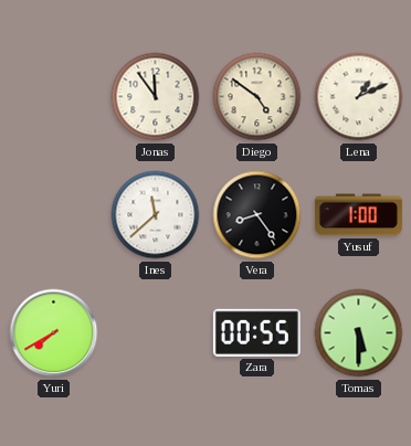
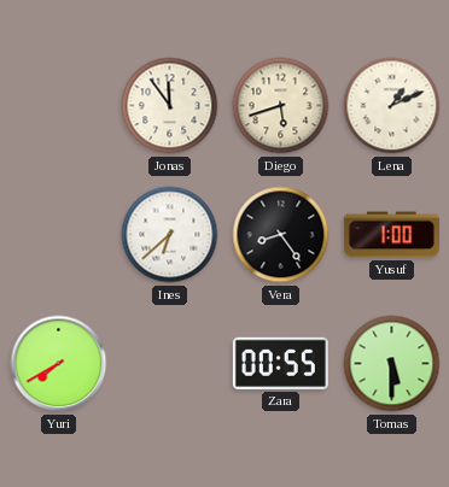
Diego: 4:51 -> 5:42 (281, 106)
Ines: 11:38 -> 6:38 (170, 235)
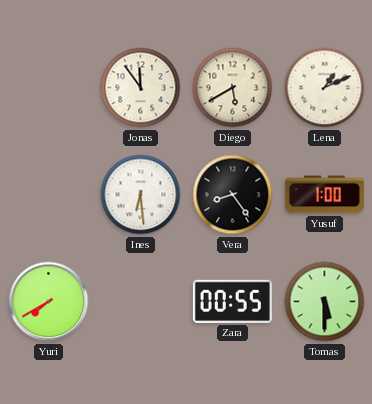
Diego: 5:42 -> 5:40 (233, 88)
Ines: 6:38 -> 6:29 (141, 195)
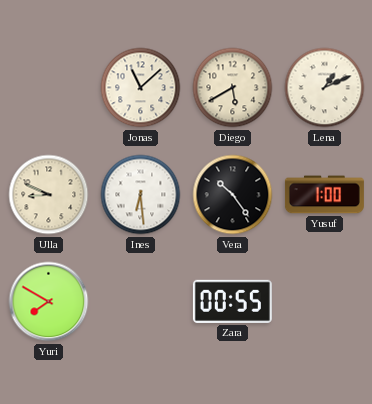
Jonas: 11:54 -> 11:08 (141, 88)
Ulla: none -> 8:49 (49, 195)
Vera: 8:24 -> 10:24 (233, 195)
Yuri: 7:40 -> 7:50 (49, 302)
Tomas: 5:30 -> none (325, 302)
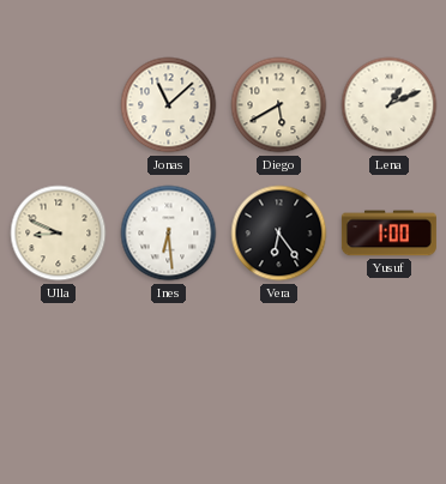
Vera: 10:24 -> 6:24 (279, 234)
Yuri: 7:50 -> none (49, 302)
Zara: 00:55 -> none (232, 301)
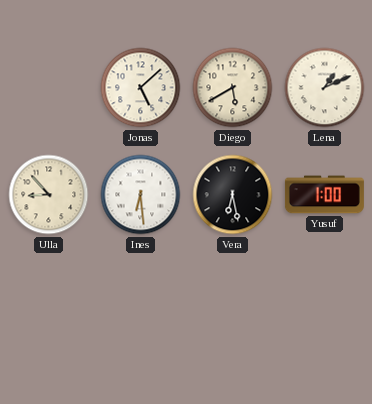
Jonas: 11:08 -> 5:08 (141, 88)
Ulla: 8:49 -> 8:53 (49, 195)
Vera: 6:24 -> 6:28 (233, 195)
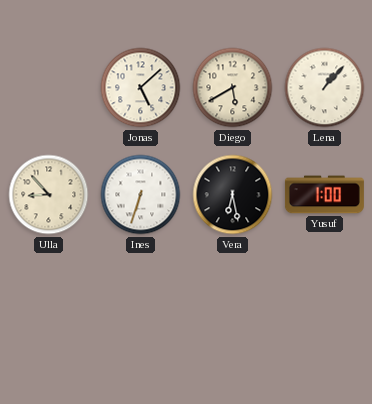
Lena: 1:11 -> 1:07 (325, 88)
Ines: 6:29 -> 6:33 (141, 195)
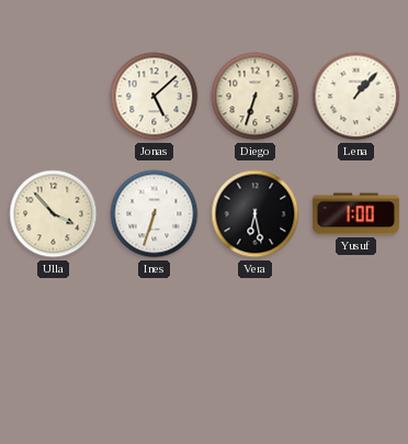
Diego: 5:40 -> 6:33 (256, 97)
Ulla: 8:53 -> 3:53 (54, 214)
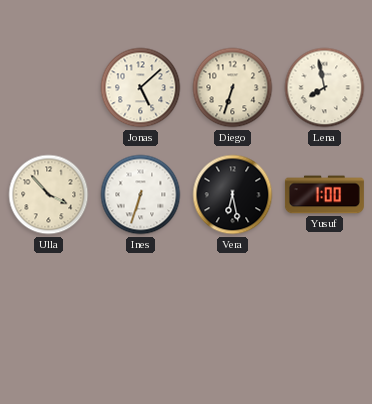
Lena: 1:07 -> 7:58 (325, 88)
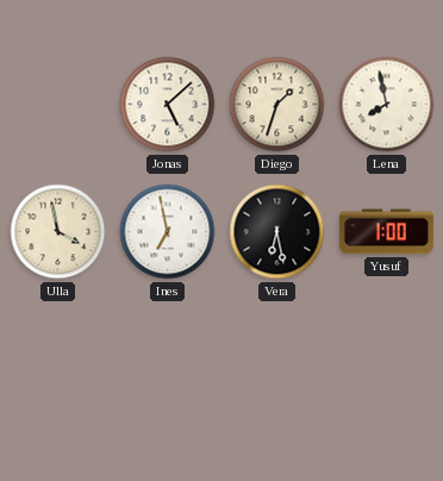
Diego: 6:33 -> 1:33 (277, 105)
Ulla: 3:53 -> 3:58 (58, 232)
Ines: 6:33 -> 6:58 (168, 232)
